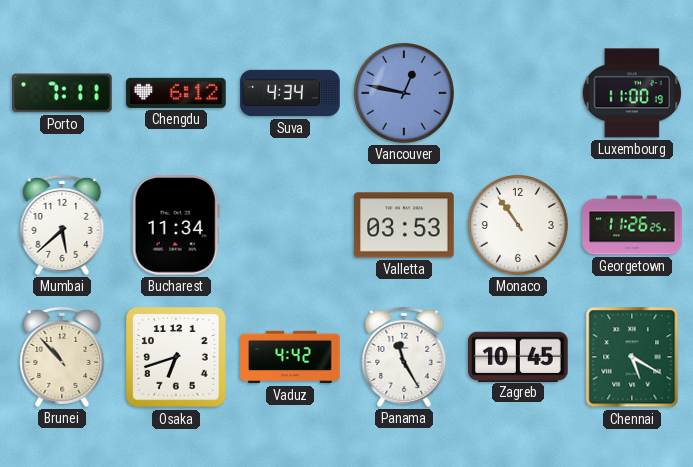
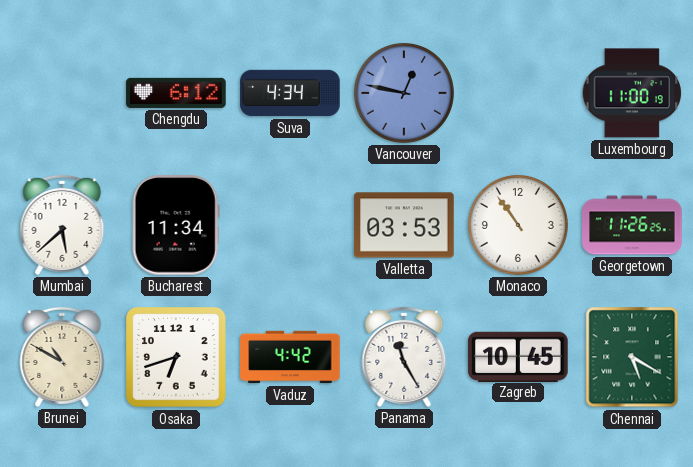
Porto: 7:11 -> none (62, 93)
Brunei: 10:53 -> 10:50 (62, 357)
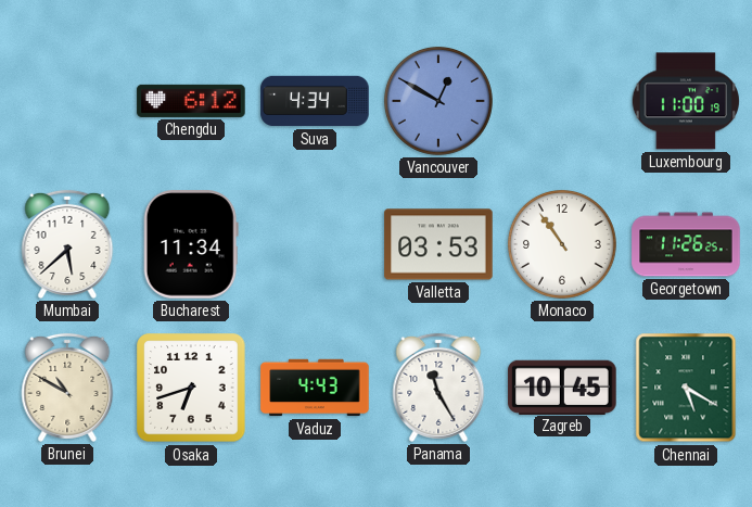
Vancouver: 12:47 -> 12:50 (438, 101)
Vaduz: 4:42 -> 4:43 (315, 388)
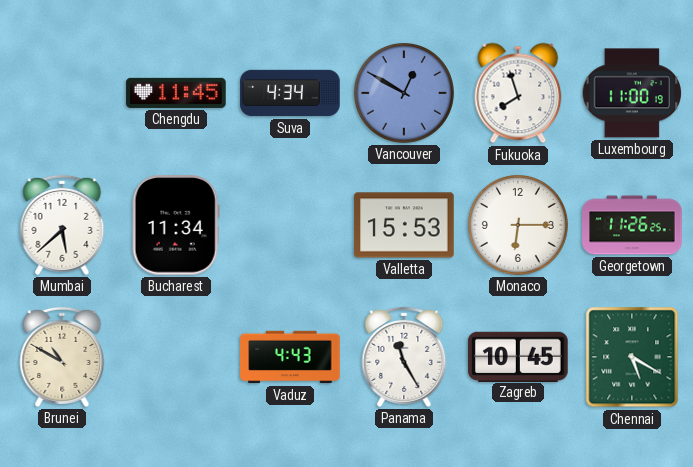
Chengdu: 6:12 -> 11:45 (176, 93)
Fukuoka: none -> 7:57 (518, 93)
Valletta: 03:53 -> 15:53 (404, 225)
Monaco: 10:54 -> 6:15 (518, 225)
Osaka: 6:42 -> none (191, 388)
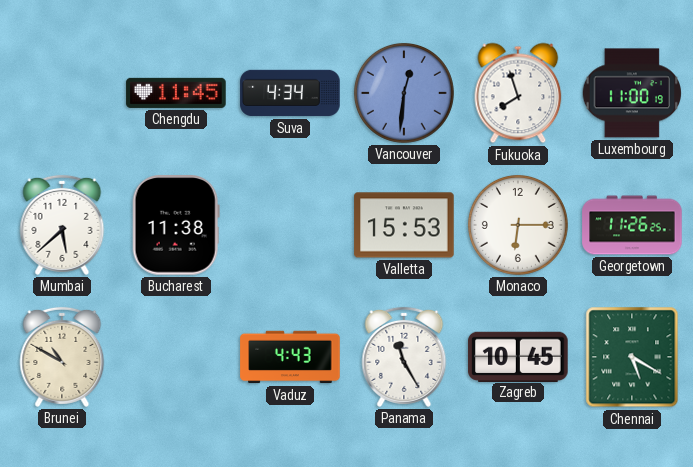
Vancouver: 12:50 -> 12:31 (404, 93)
Bucharest: 11:34 -> 11:38 (176, 225)
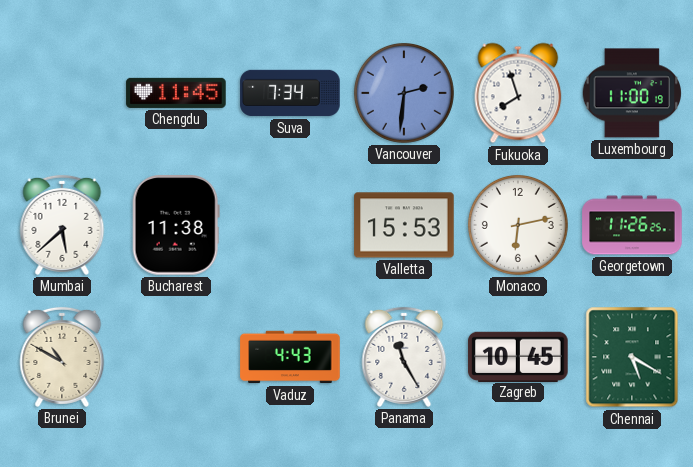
Suva: 4:34 -> 7:34 (290, 93)
Vancouver: 12:31 -> 2:31 (404, 93)
Monaco: 6:15 -> 6:13 (518, 225)
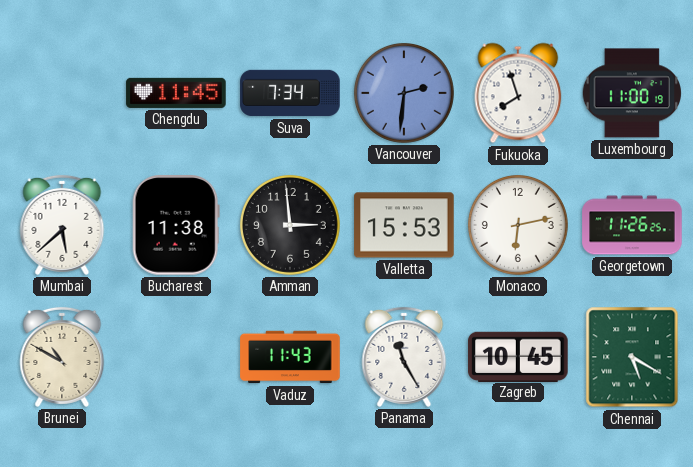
Amman: none -> 2:59 (290, 225)
Vaduz: 4:43 -> 11:43 (290, 357)
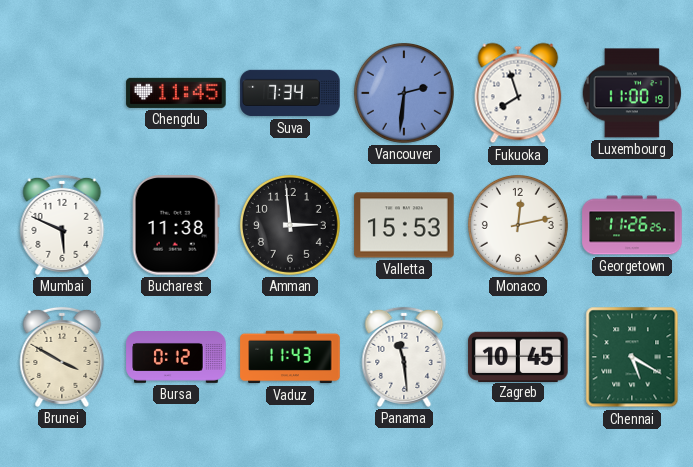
Mumbai: 5:38 -> 5:49 (62, 225)
Monaco: 6:13 -> 12:13 (518, 225)
Brunei: 10:50 -> 3:50 (62, 357)
Bursa: none -> 0:12 (176, 358)
Panama: 11:25 -> 11:29 (404, 357)
